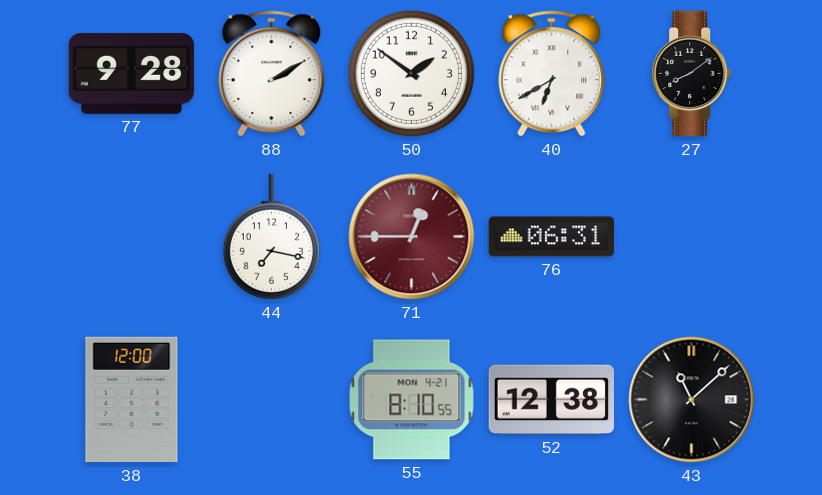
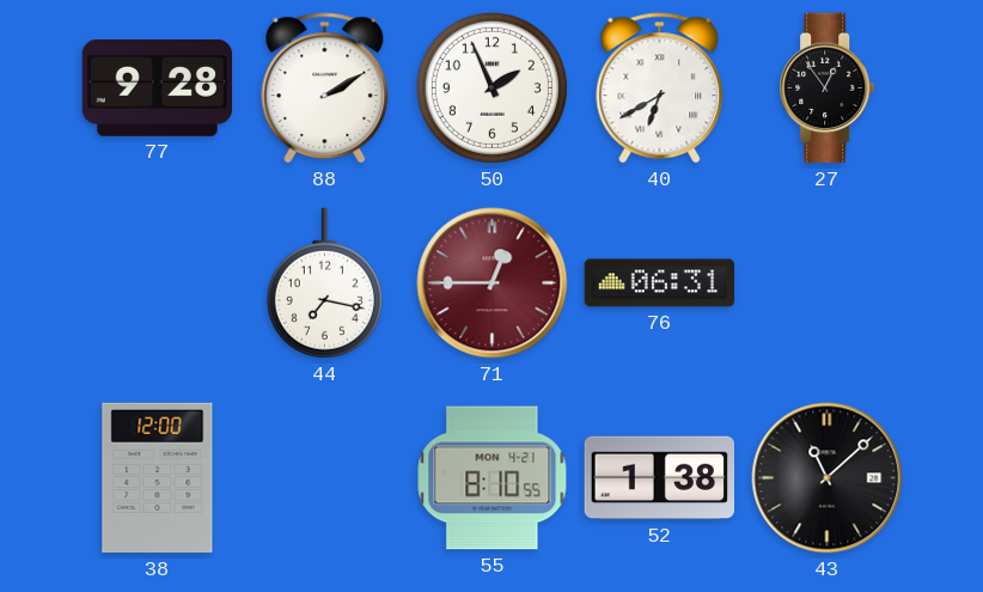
50: 1:51 -> 1:56 (491, 87)
27: 8:09 -> 12:54 (828, 89)
52: 12:38 -> 1:38 (659, 478)
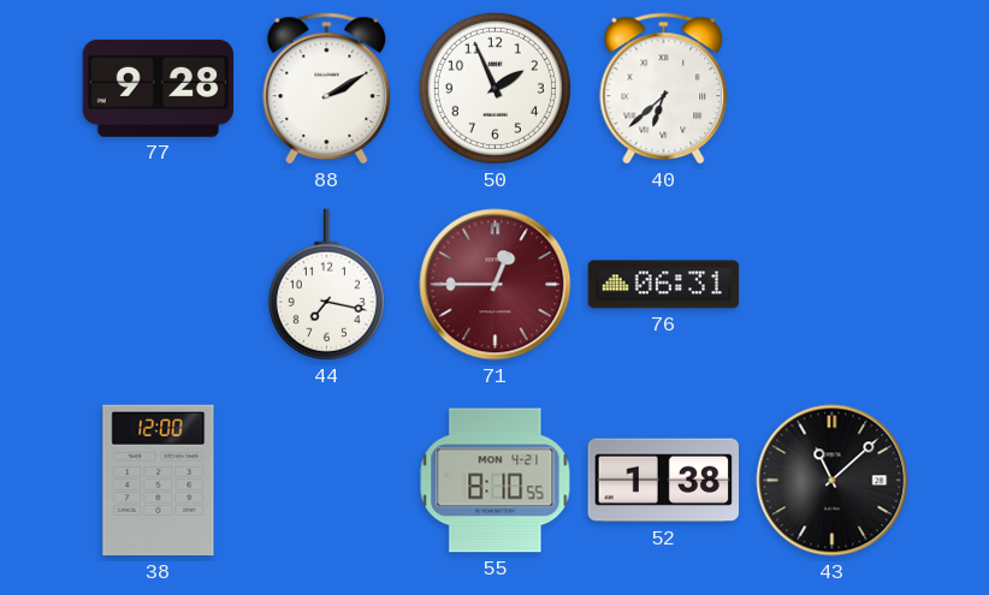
40: 6:40 -> 6:38 (664, 89)
27: 12:54 -> none (828, 89)
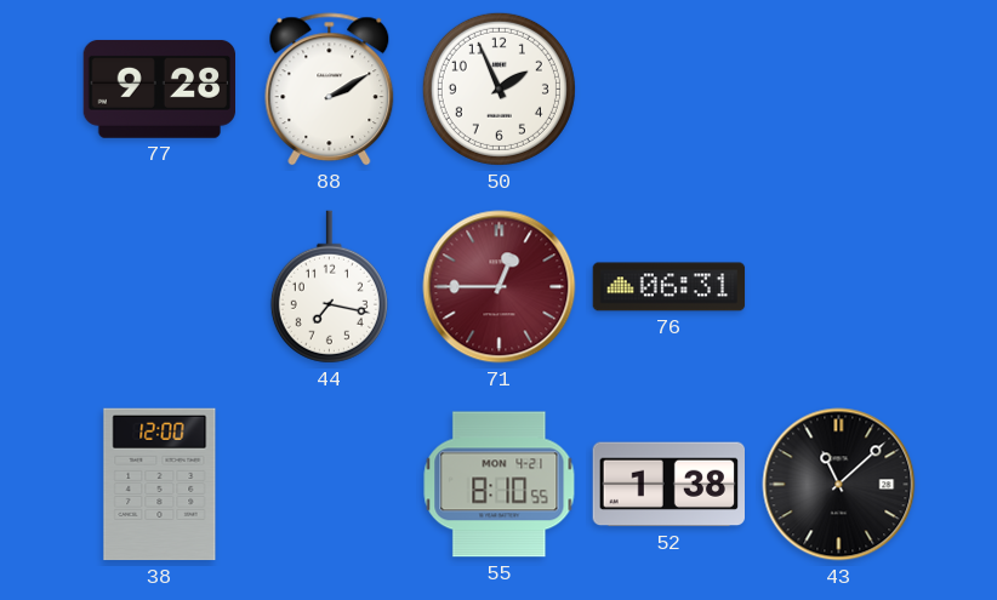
40: 6:38 -> none (664, 89)
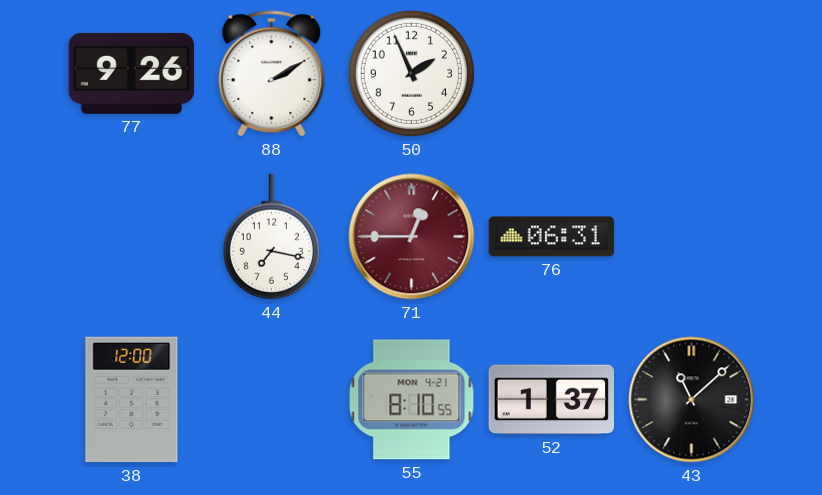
77: 9:28 -> 9:26 (132, 73)
52: 1:38 -> 1:37 (551, 400)
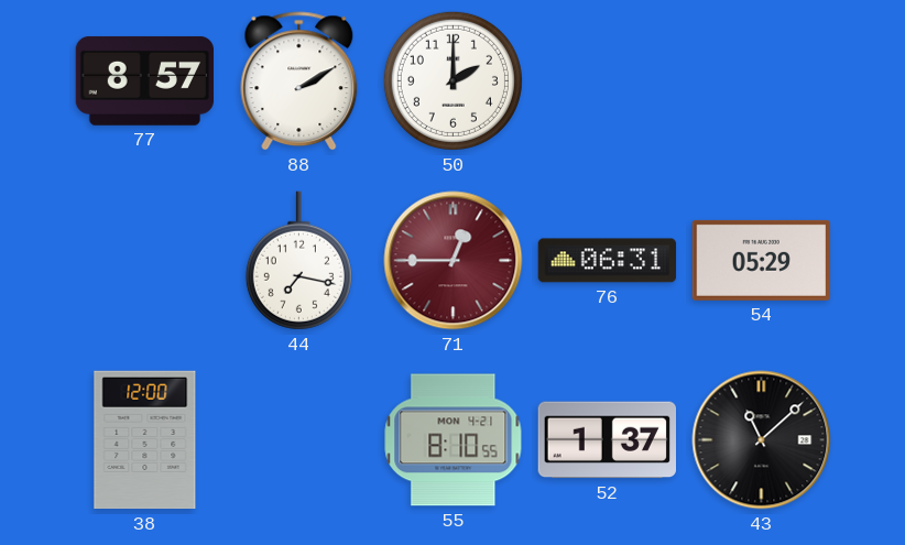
77: 9:26 -> 8:57 (145, 80)
50: 1:56 -> 2:00 (452, 80)
54: none -> 05:29 (761, 260)
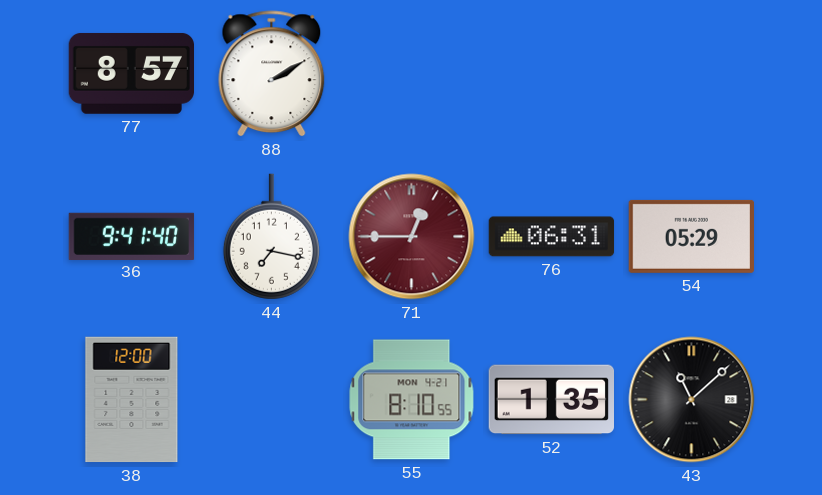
50: 2:00 -> none (452, 80)
36: none -> 9:41 (132, 236)
52: 1:37 -> 1:35 (551, 400)
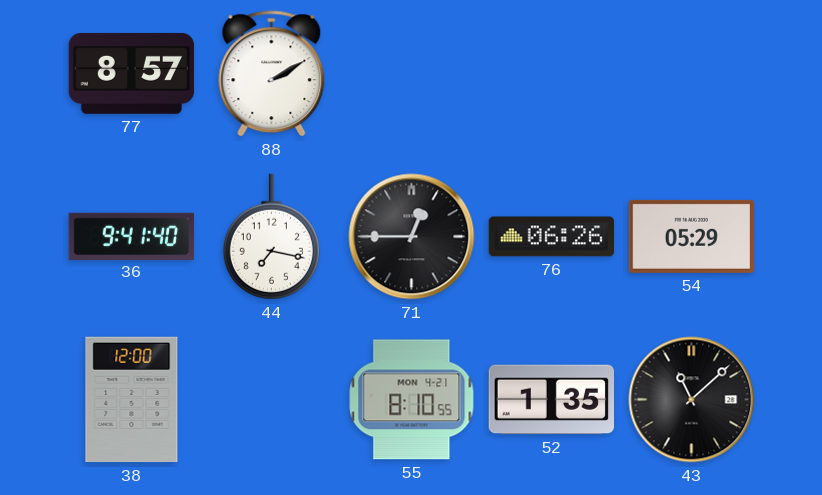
71 dial: burgundy -> black (412, 237)
76: 06:31 -> 06:26 (552, 237)
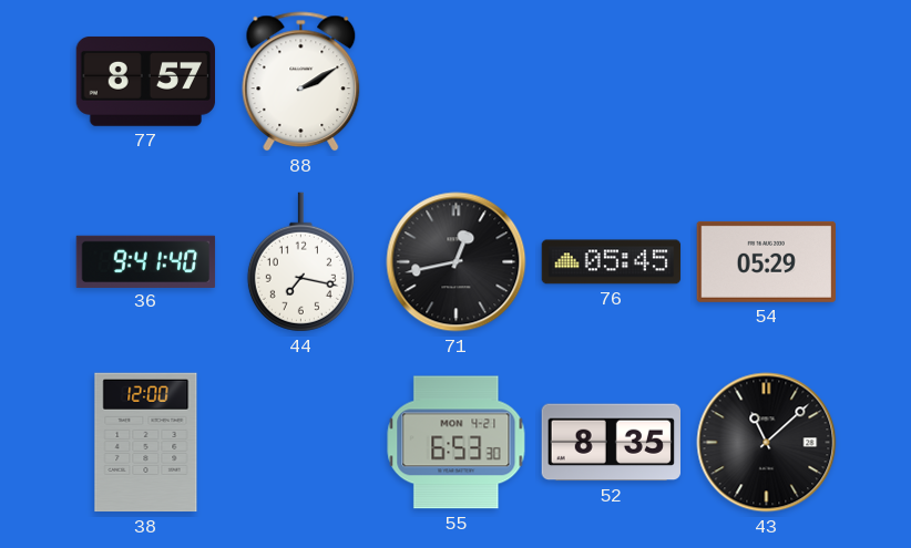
71: 12:45 -> 12:43 (457, 262)
76: 06:26 -> 05:45 (612, 262)
55: 8:10 -> 6:53 (457, 443)
52: 1:35 -> 8:35 (611, 443)
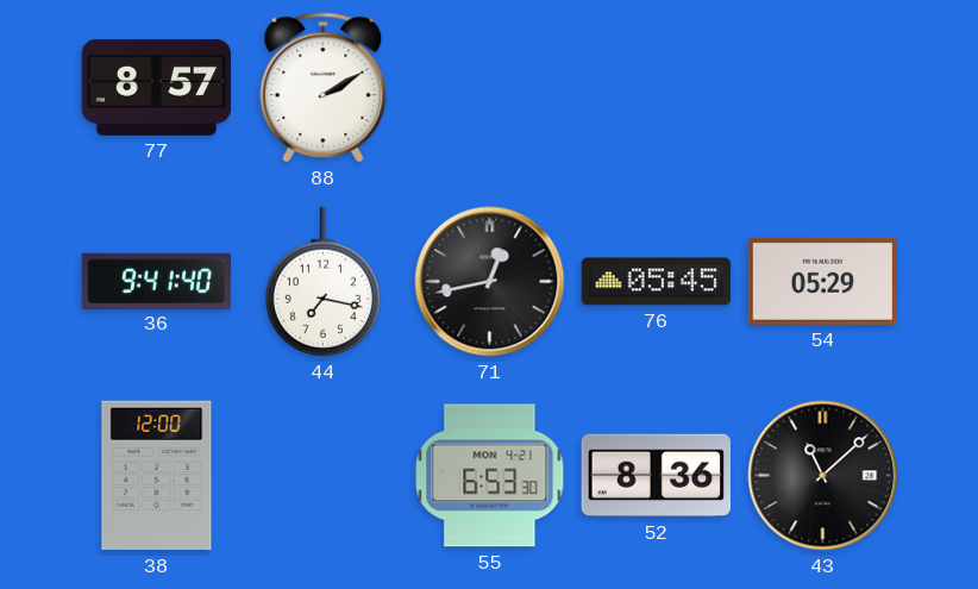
52: 8:35 -> 8:36 (656, 476)
